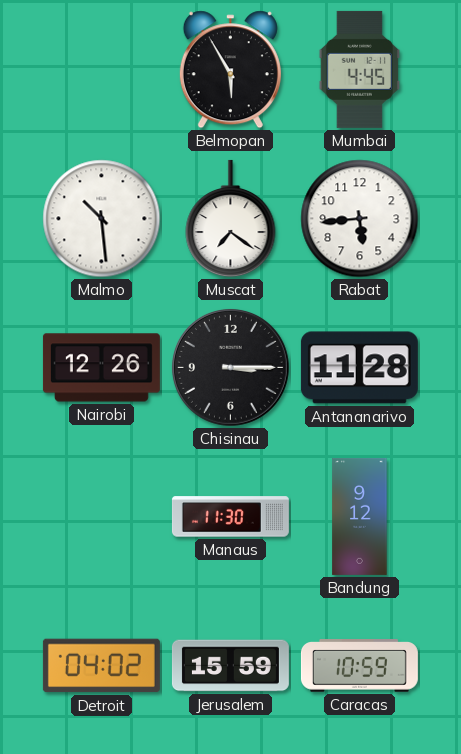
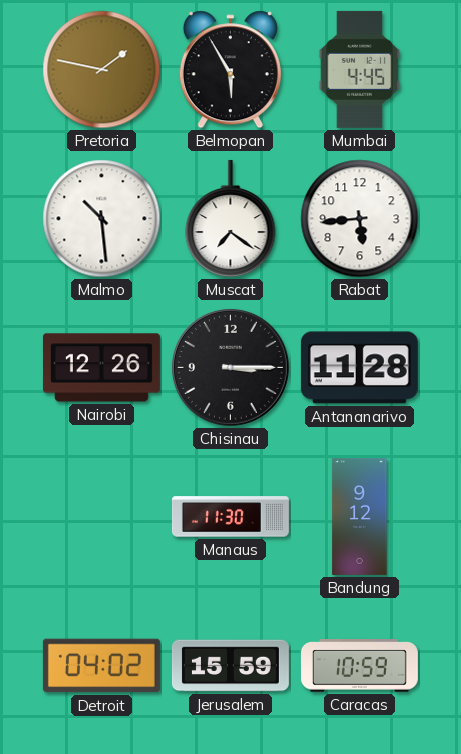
Pretoria: none -> 1:47 (102, 70)
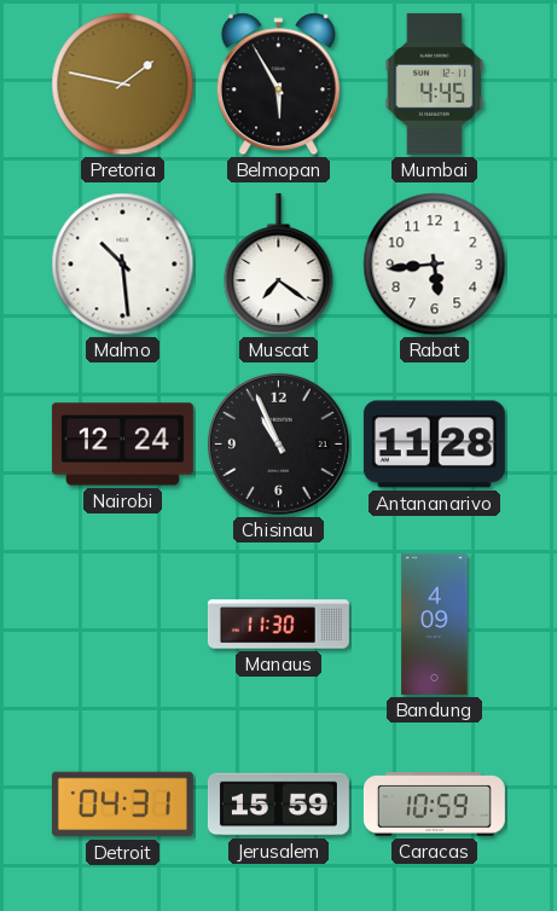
Nairobi: 12:26 -> 12:24 (122, 445)
Chisinau: 3:15 -> 10:56 (278, 443)
Bandung: 9:12 -> 4:09 (435, 623)
Detroit: 04:02 -> 04:31 (122, 805)
